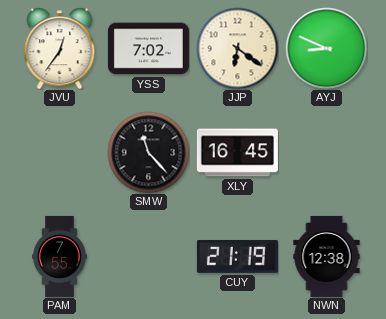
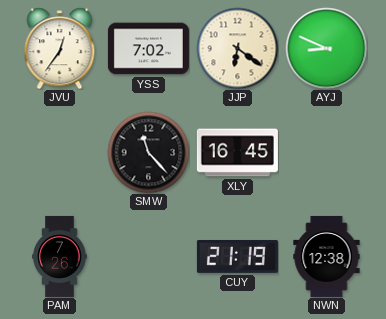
PAM: 7:55 -> 7:26 (60, 256)
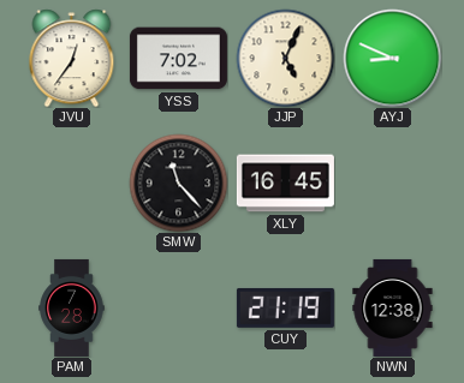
JJP: 6:21 -> 5:04 (285, 58)
PAM: 7:26 -> 7:28 (72, 307)
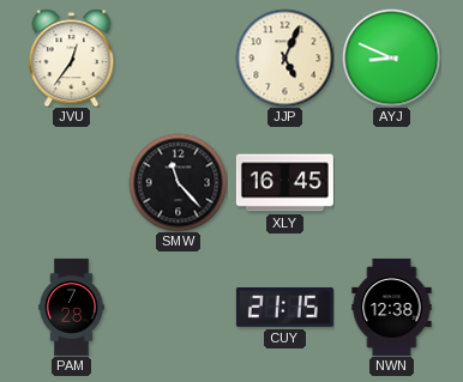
YSS: 7:02 -> none (178, 59)
CUY: 21:19 -> 21:15 (284, 307)
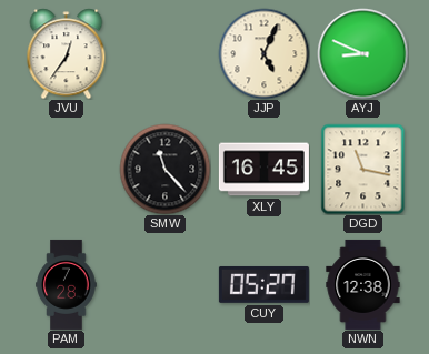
DGD: none -> 11:17 (363, 169)
CUY: 21:15 -> 05:27 (263, 284)
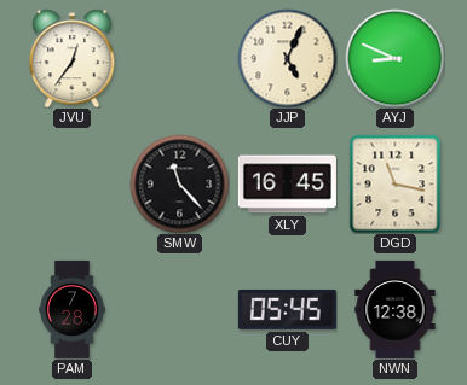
CUY: 05:27 -> 05:45 (287, 309)
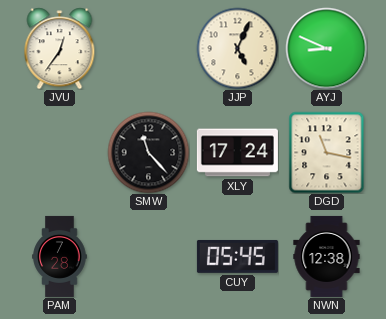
XLY: 16:45 -> 17:24 (237, 153)
